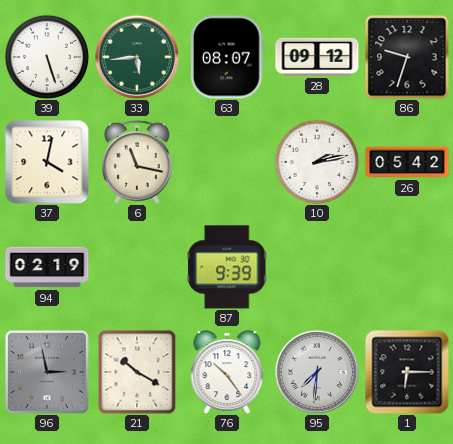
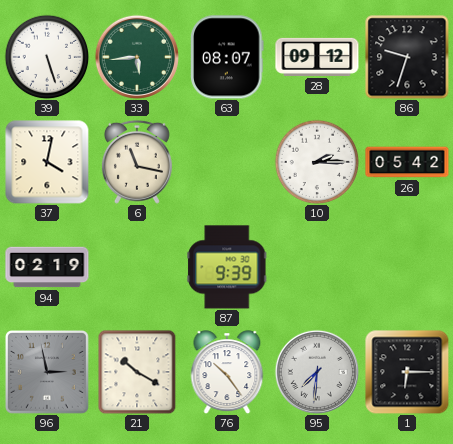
10: 2:13 -> 2:15 (317, 162)
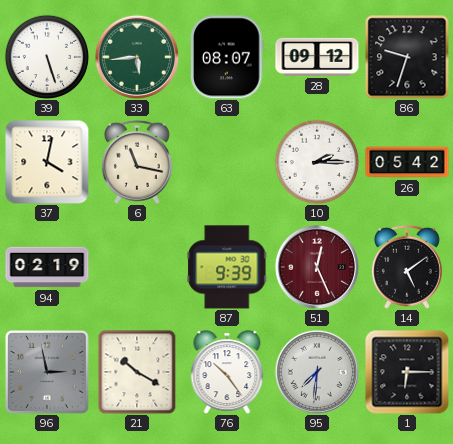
51: none -> 12:26 (317, 267)
14: none -> 5:09 (407, 267)
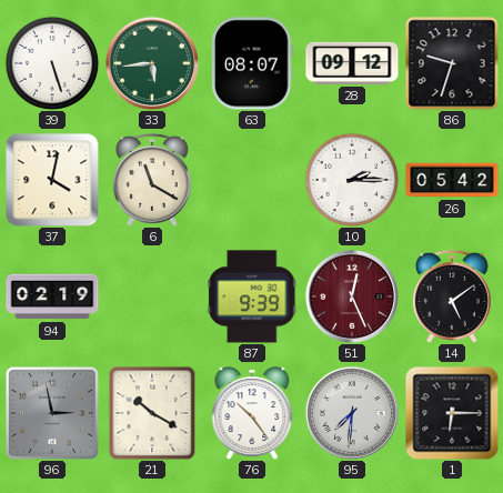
6: 11:17 -> 11:20 (152, 180)
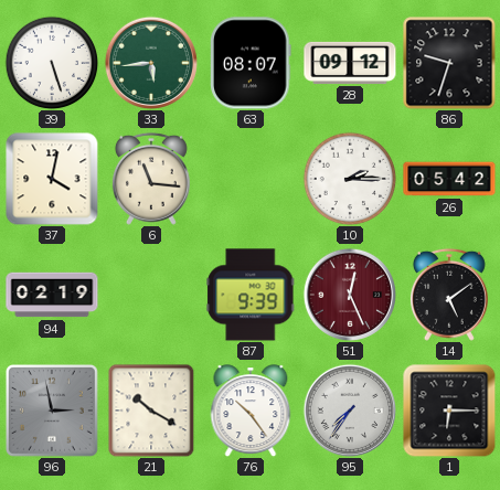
6: 11:20 -> 11:16 (151, 179)
95: 7:31 -> 7:36 (350, 411)
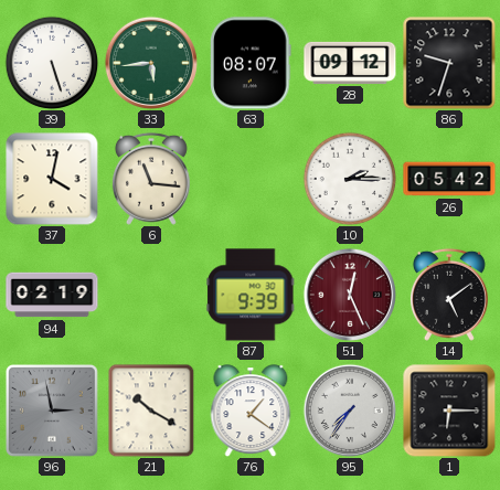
76: 10:24 -> 1:21 (251, 411)
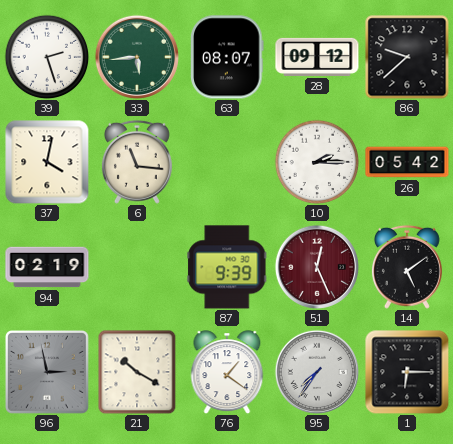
39: 5:27 -> 2:27 (47, 57)
86: 9:33 -> 9:38 (407, 57)
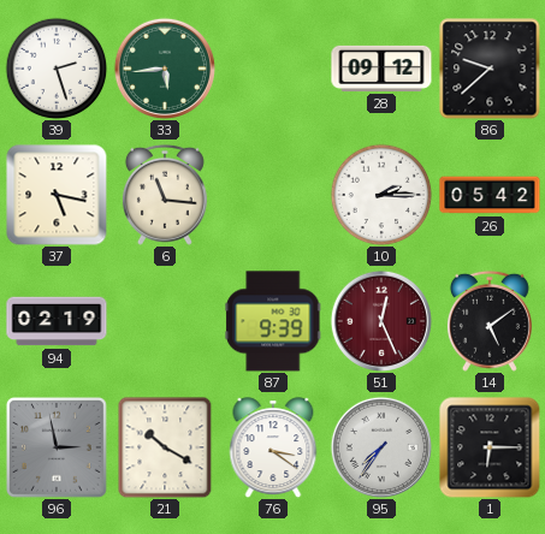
63: 08:07 -> none (227, 57)
37: 4:02 -> 5:17 (57, 195)
76: 1:21 -> 3:21 (273, 447)
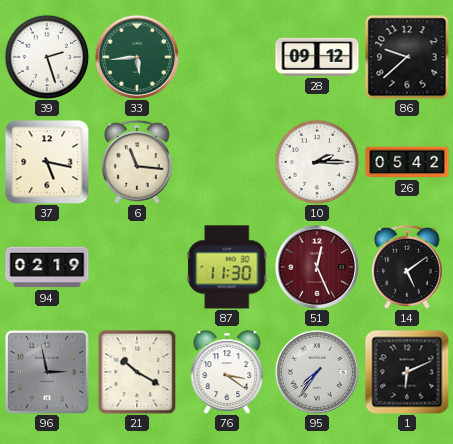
87: 9:39 -> 11:30 (227, 267)
1: 6:15 -> 6:11 (407, 372)
